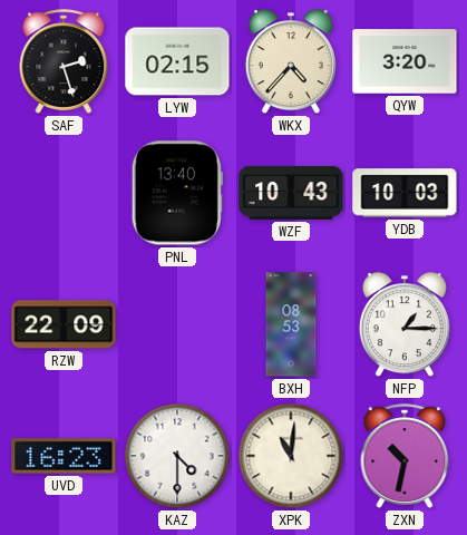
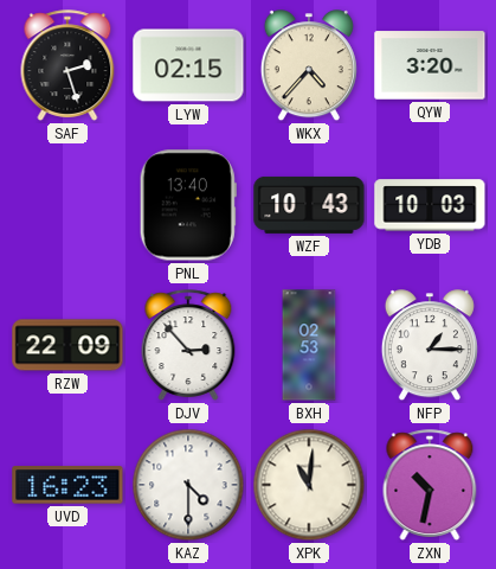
DJV: none -> 2:53 (188, 345)
BXH: 08:53 -> 02:53 (309, 345)
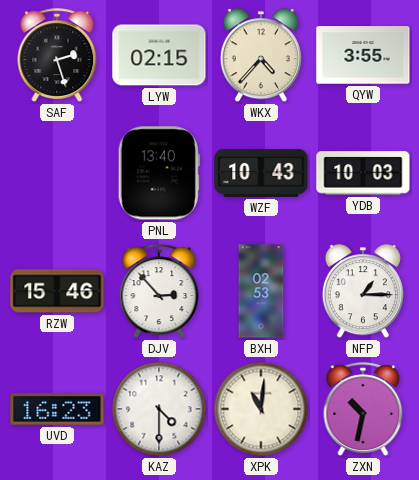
QYW: 3:20 -> 3:55 (363, 55)
RZW: 22:09 -> 15:46 (57, 291)
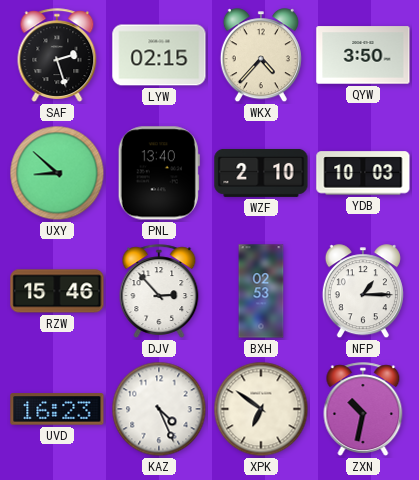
QYW: 3:55 -> 3:50 (363, 55)
UXY: none -> 8:52 (57, 173)
WZF: 10:43 -> 2:10 (261, 173)
KAZ: 4:30 -> 4:26 (159, 409)
XPK: 11:01 -> 6:51 (261, 409)
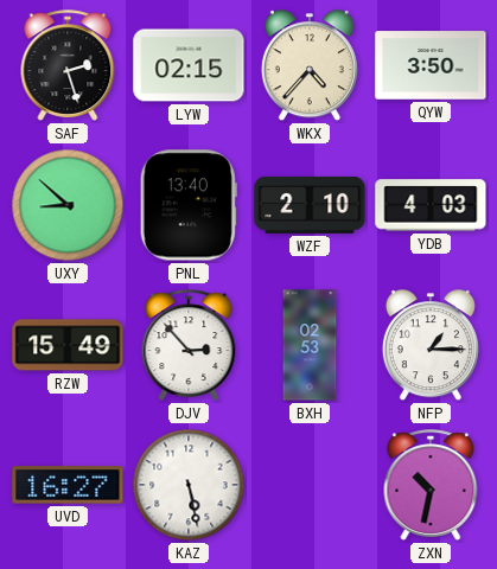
YDB: 10:03 -> 4:03 (431, 205)
RZW: 15:46 -> 15:49 (68, 345)
UVD: 16:23 -> 16:27 (68, 485)
KAZ: 4:26 -> 5:28 (189, 485)
XPK: 6:51 -> none (261, 409)
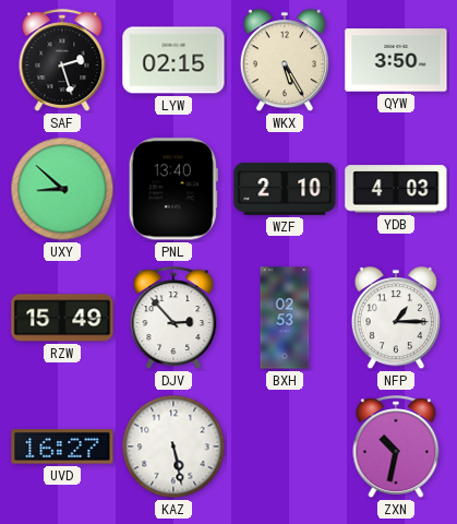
WKX: 4:37 -> 5:25 (285, 61)
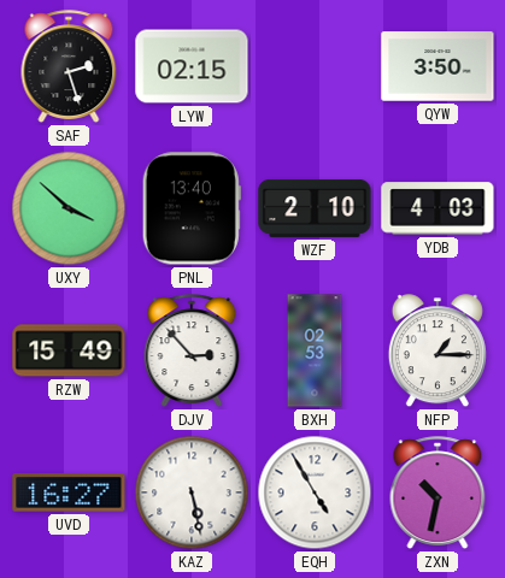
WKX: 5:25 -> none (285, 61)
UXY: 8:52 -> 3:52 (69, 208)
EQH: none -> 4:55 (315, 493)
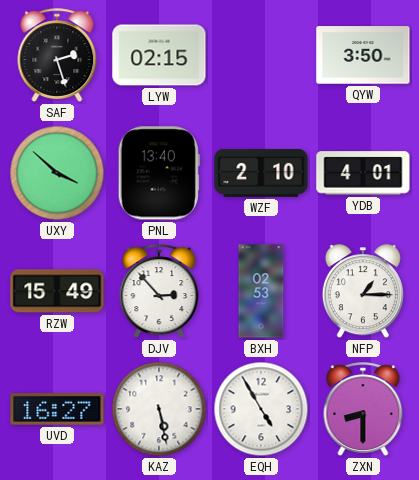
YDB: 4:03 -> 4:01 (363, 173)
ZXN: 10:32 -> 8:30 (363, 409)
